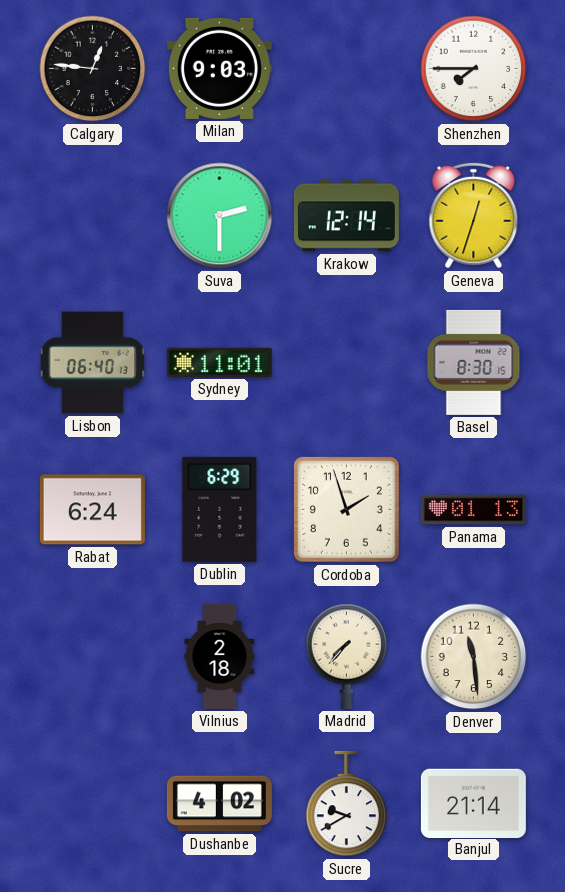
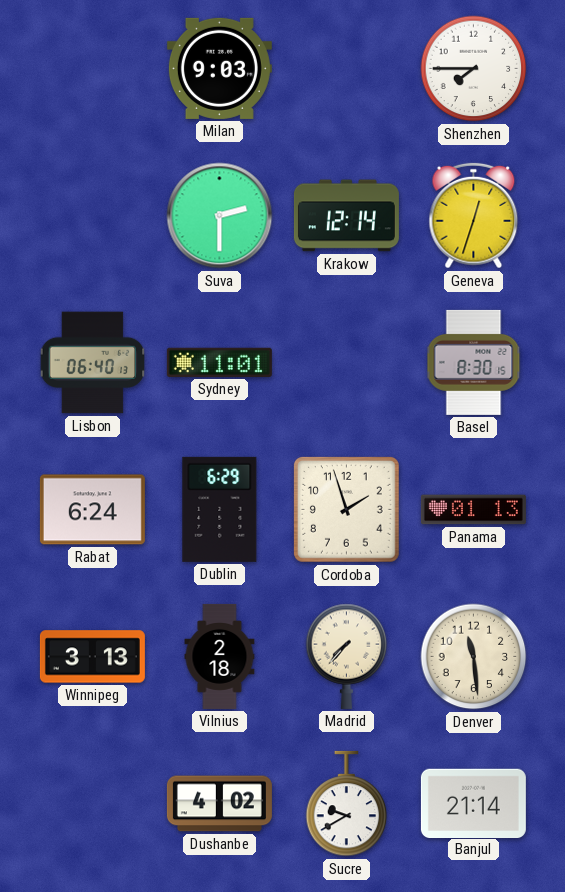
Calgary: 12:46 -> none (93, 69)
Winnipeg: none -> 3:13 (92, 657)
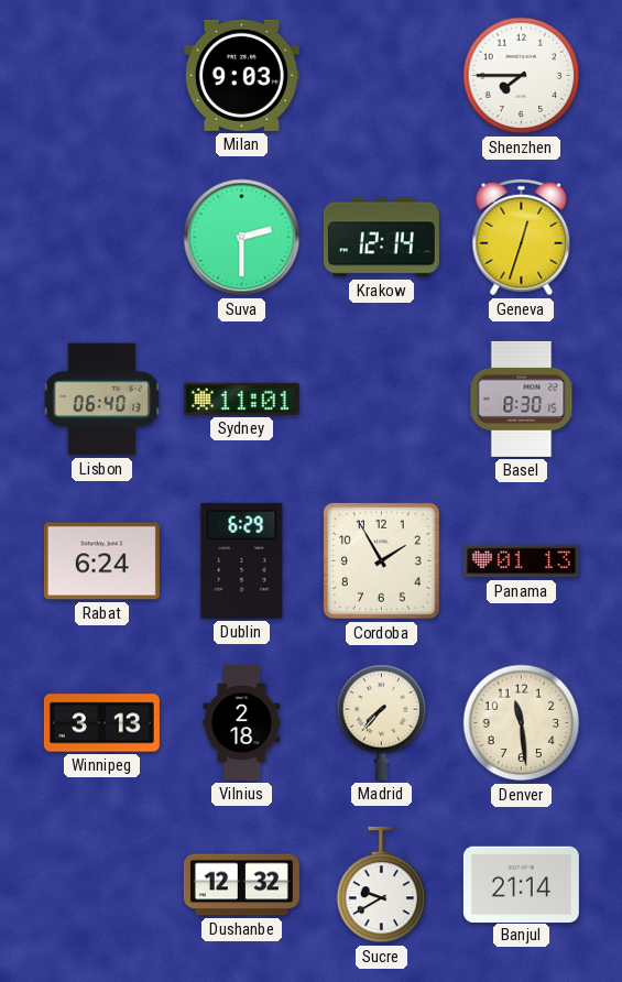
Cordoba: 1:57 -> 1:55 (382, 561)
Dushanbe: 4:02 -> 12:32 (241, 885)
